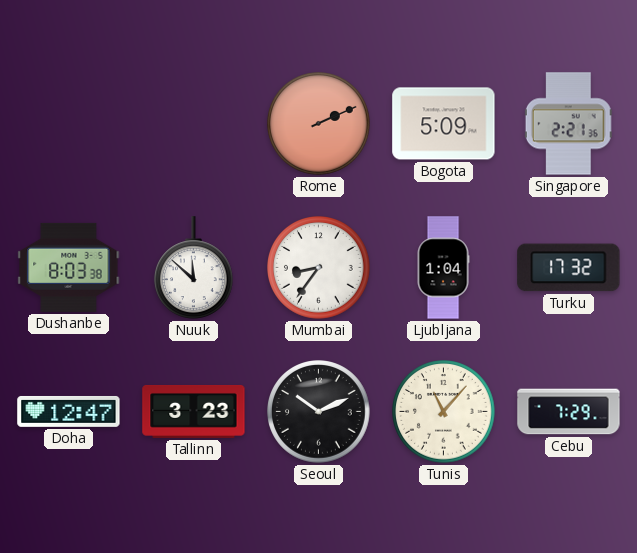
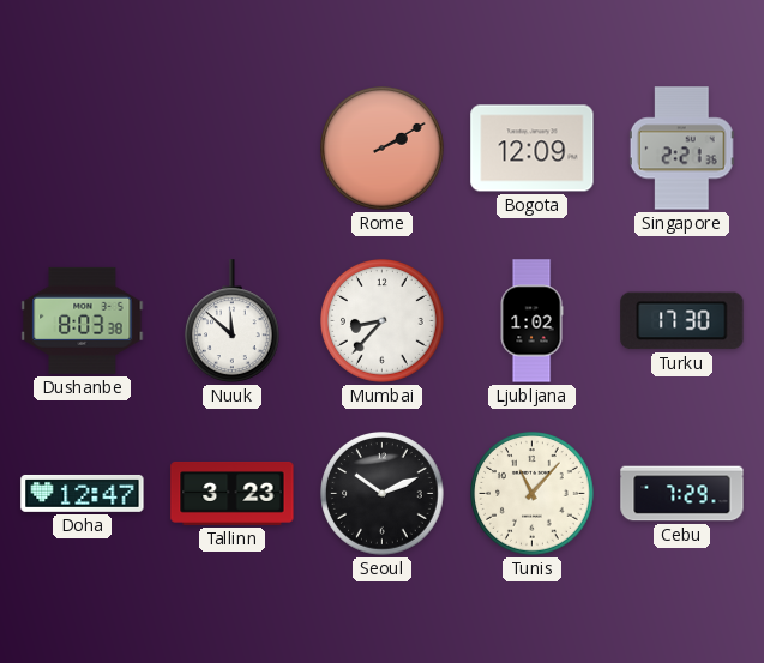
Rome: 2:11 -> 2:10 (383, 149)
Bogota: 5:09 -> 12:09 (533, 149)
Mumbai: 8:36 -> 8:37 (383, 321)
Ljubljana: 1:04 -> 1:02 (531, 321)
Turku: 17:32 -> 17:30 (682, 321)
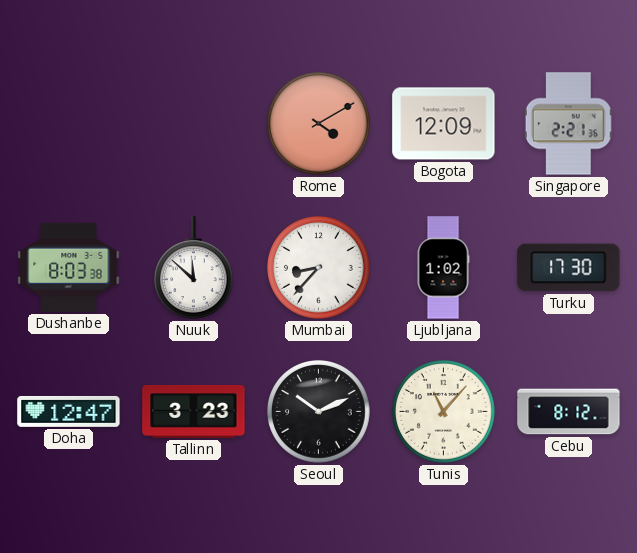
Rome: 2:10 -> 4:10 (319, 124)
Cebu: 7:29 -> 8:12 (569, 412)
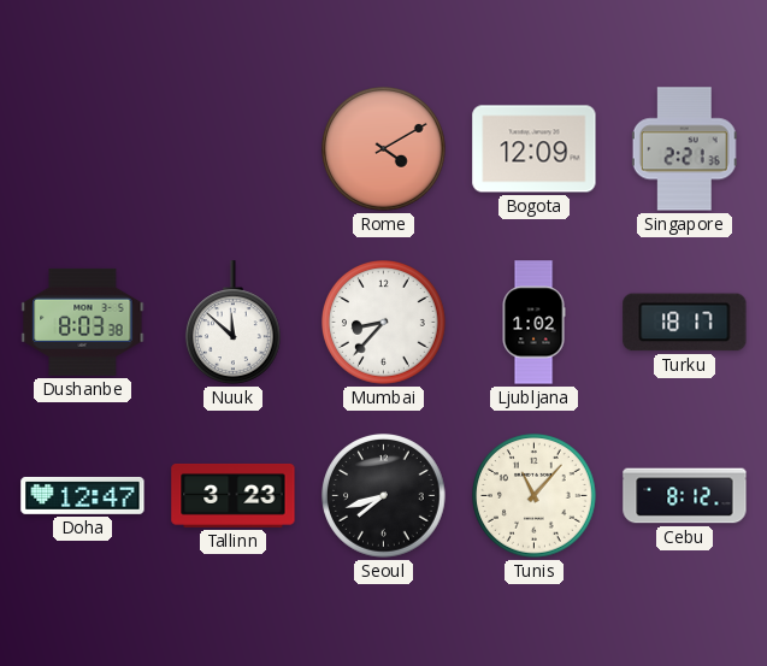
Turku: 17:30 -> 18:17 (685, 323)
Seoul: 10:11 -> 7:42 (384, 496)
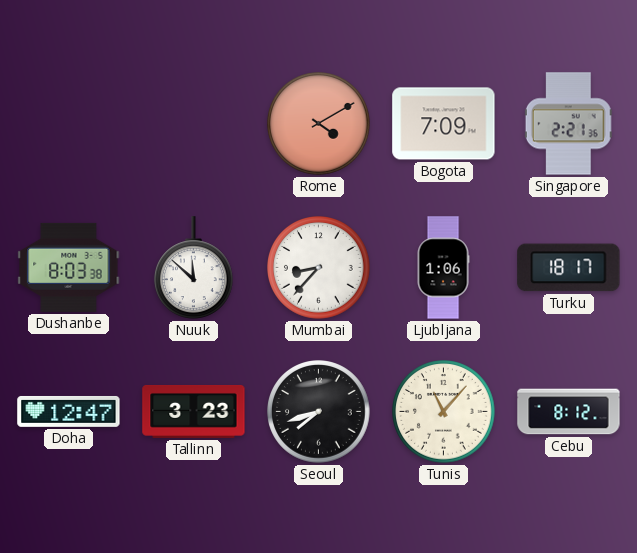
Bogota: 12:09 -> 7:09 (444, 124)
Ljubljana: 1:02 -> 1:06 (443, 268)
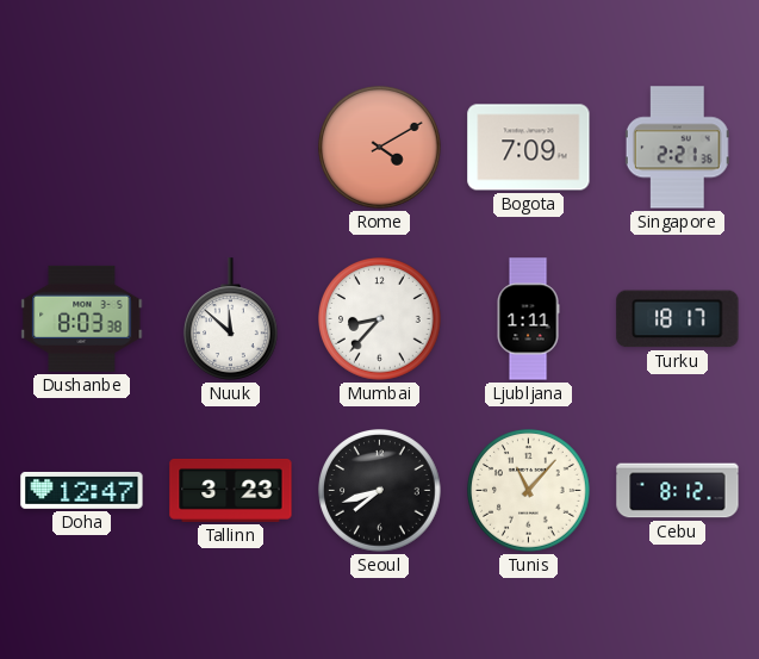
Ljubljana: 1:06 -> 1:11 (528, 319)
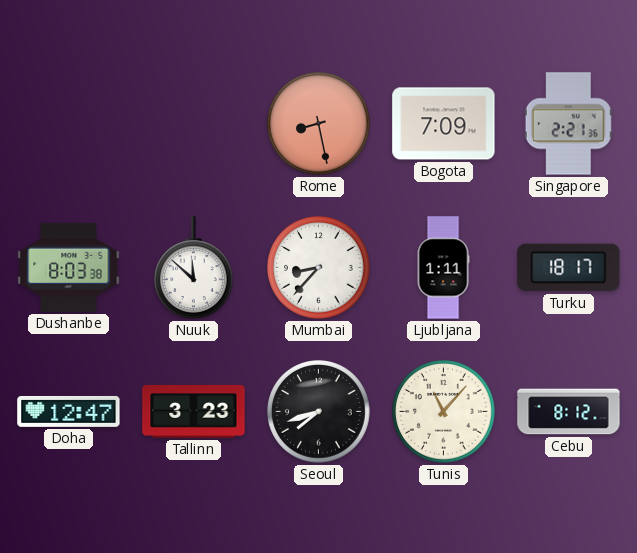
Rome: 4:10 -> 8:28 (319, 124)
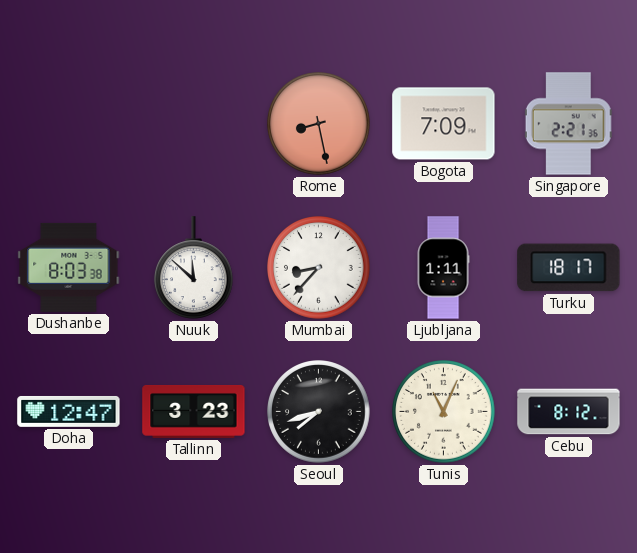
Tunis: 11:07 -> 11:04 (444, 412)
